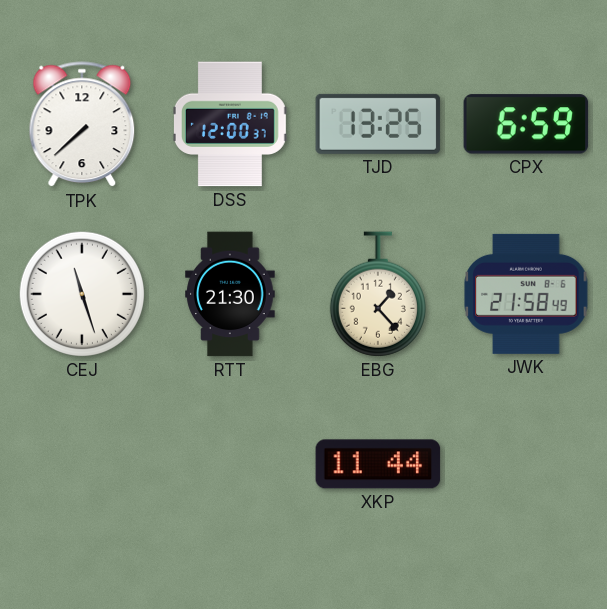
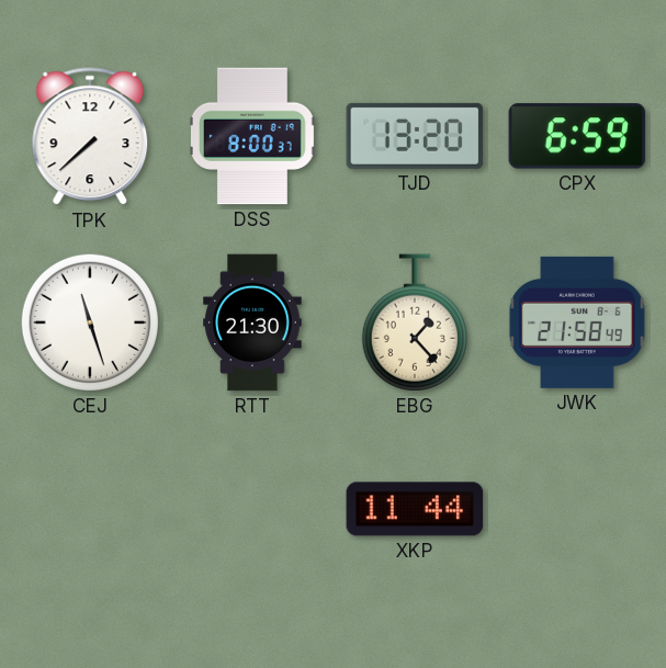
DSS: 12:00 -> 8:00 (252, 136)
TJD: 13:25 -> 13:20 (415, 136)
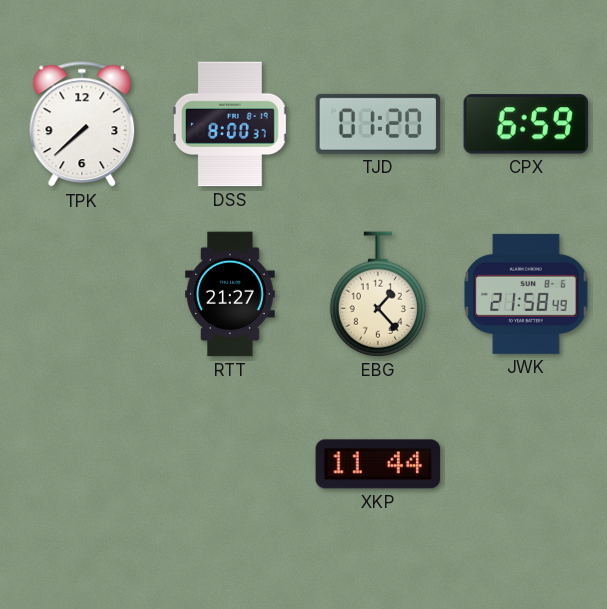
TJD: 13:20 -> 01:20 (378, 124)
CEJ: 11:27 -> none (90, 322)
RTT: 21:30 -> 21:27 (230, 294)
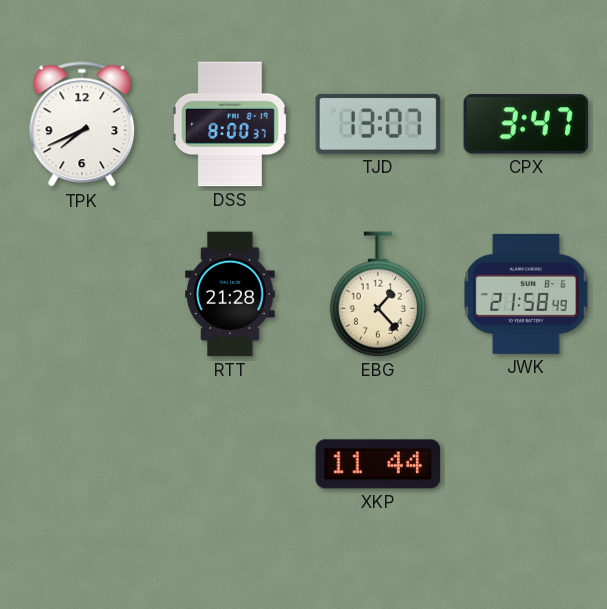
TPK: 7:38 -> 7:41 (82, 125)
TJD: 01:20 -> 13:07 (378, 124)
CPX: 6:59 -> 3:47 (526, 124)
RTT: 21:27 -> 21:28 (230, 294)
